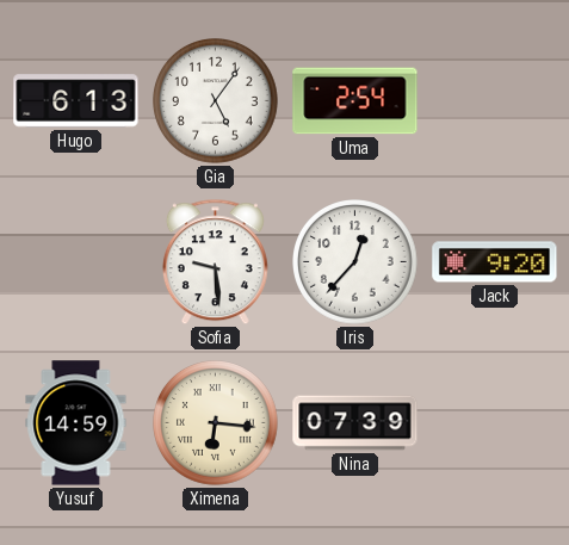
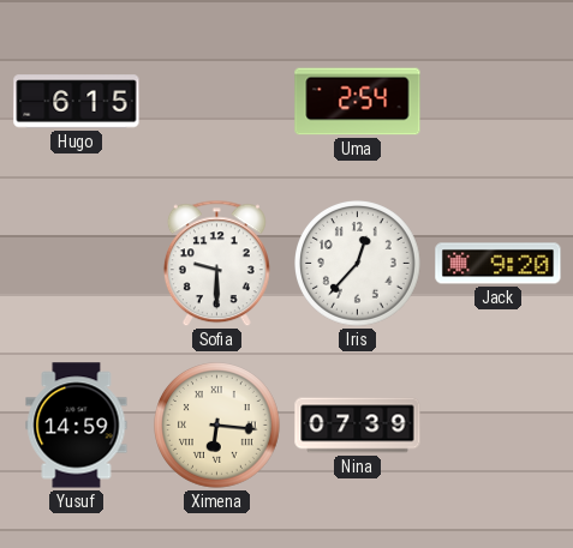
Hugo: 6:13 -> 6:15 (77, 102)
Gia: 5:06 -> none (216, 101)
Sofia: 9:29 -> 9:30 (216, 264)
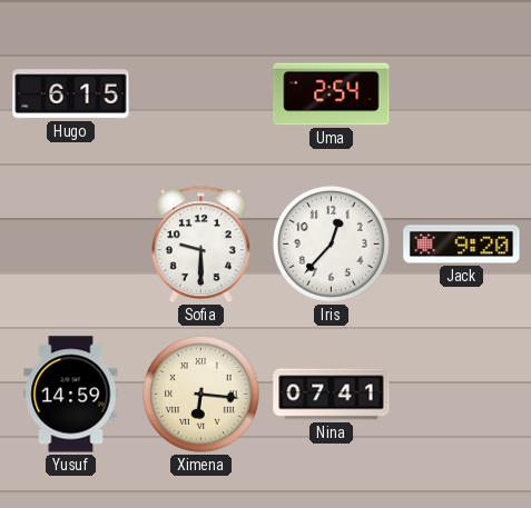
Nina: 07:39 -> 07:41 (332, 395)
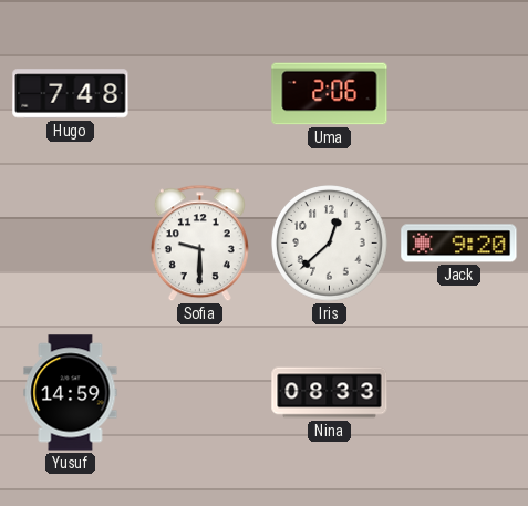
Hugo: 6:15 -> 7:48 (71, 94)
Uma: 2:54 -> 2:06 (330, 94)
Iris: 12:37 -> 12:38 (330, 244)
Ximena: 6:16 -> none (201, 395)
Nina: 07:41 -> 08:33 (330, 393)
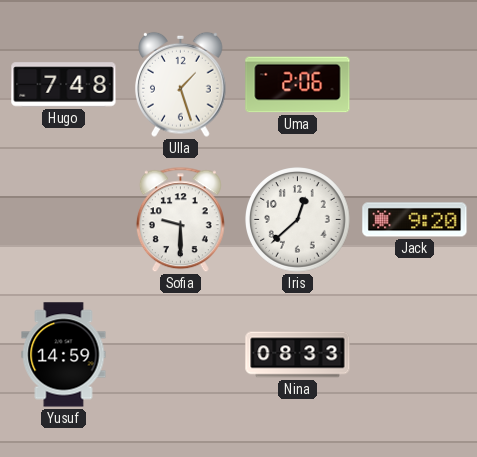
Ulla: none -> 1:27 (181, 84)
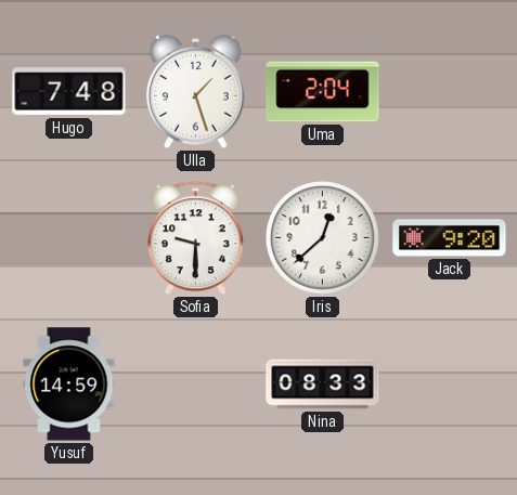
Uma: 2:06 -> 2:04 (323, 92)
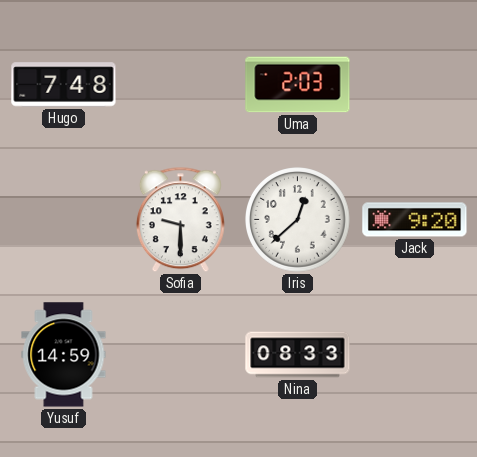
Ulla: 1:27 -> none (196, 91)
Uma: 2:04 -> 2:03 (298, 85)
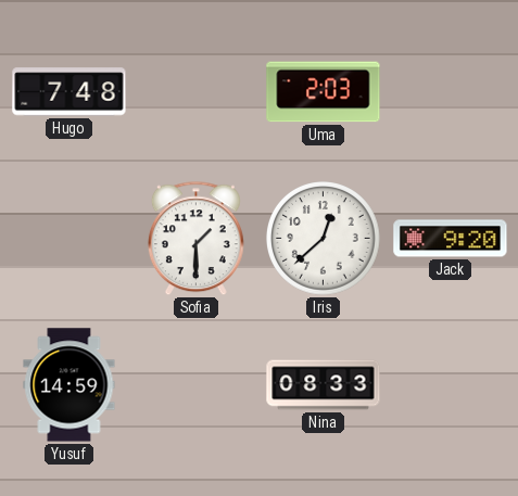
Sofia: 9:30 -> 1:30 (195, 239)
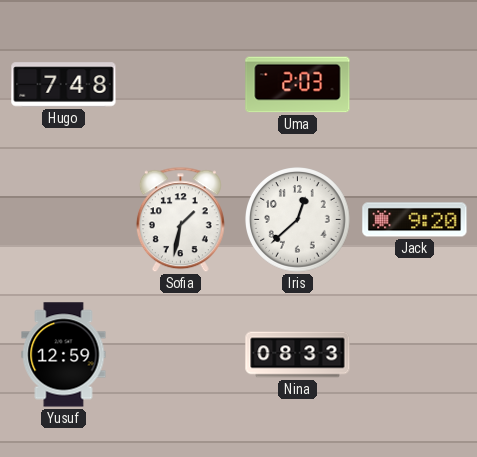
Sofia: 1:30 -> 1:32 (180, 220)
Yusuf: 14:59 -> 12:59 (64, 355)
